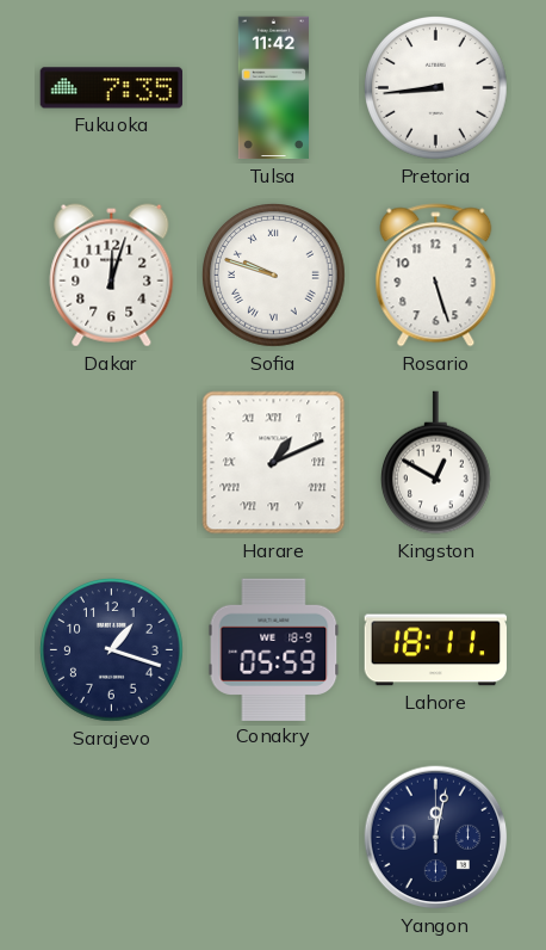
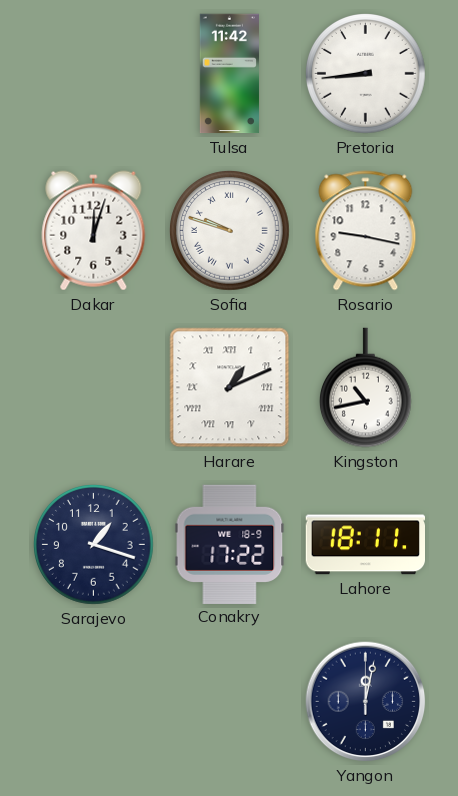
Fukuoka: 7:35 -> none (111, 88)
Rosario: 5:27 -> 9:17 (366, 231)
Kingston: 12:50 -> 10:43 (366, 388)
Conakry: 05:59 -> 17:22 (230, 544)
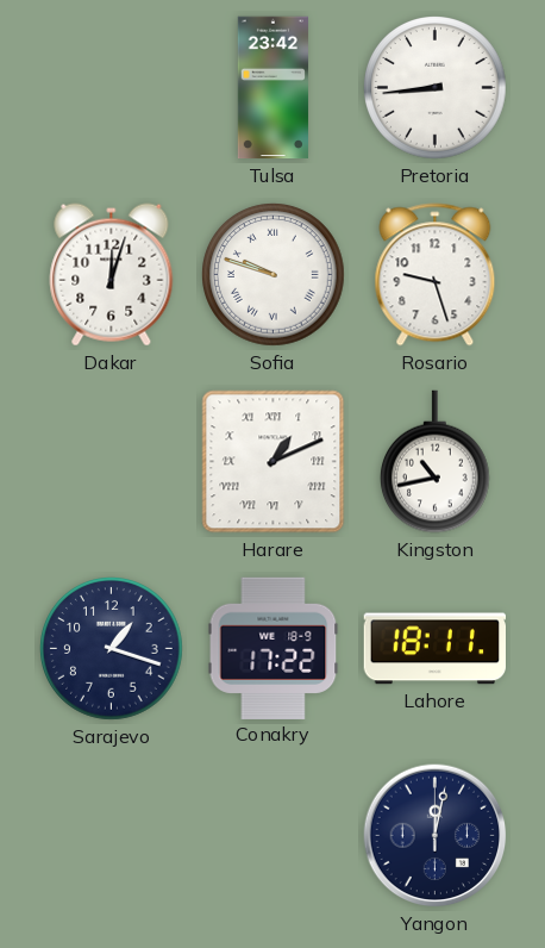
Tulsa: 11:42 -> 23:42 (272, 88)
Rosario: 9:17 -> 9:27 (436, 275)
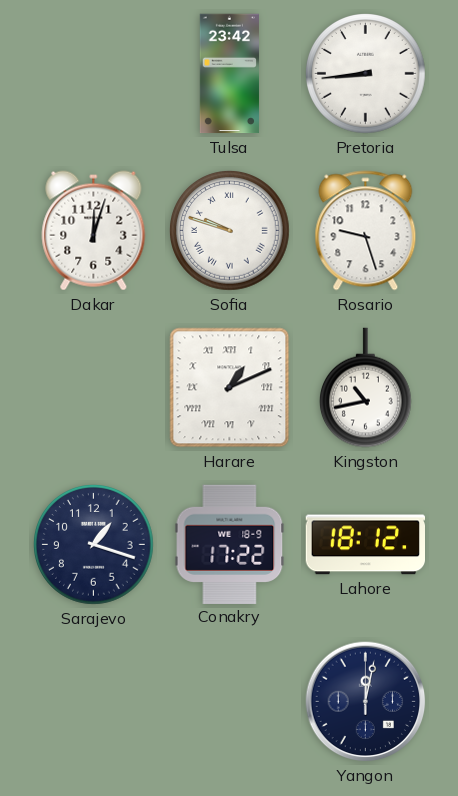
Lahore: 18:11 -> 18:12 (365, 545)
